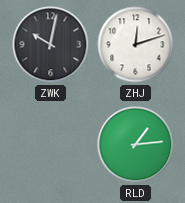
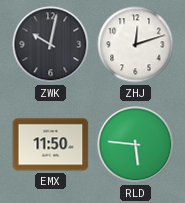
EMX: none -> 11:50 (51, 145)
RLD: 1:14 -> 5:46 (136, 145)
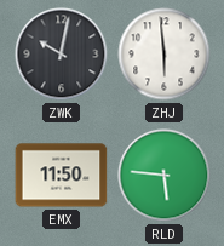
ZHJ: 12:12 -> 5:59 (165, 55)
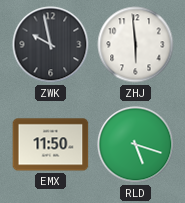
ZWK: 10:02 -> 9:58 (51, 45)
RLD: 5:46 -> 5:18 (136, 145)
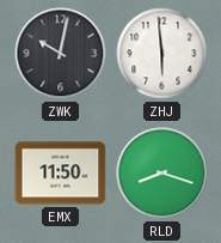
ZWK: 9:58 -> 10:02 (61, 54)
RLD: 5:18 -> 8:18 (162, 174)
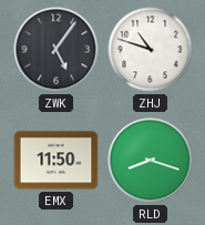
ZWK: 10:02 -> 5:06 (57, 50)
ZHJ: 5:59 -> 10:48 (151, 50)
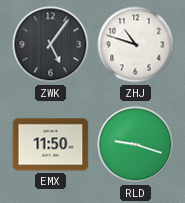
RLD: 8:18 -> 9:18 (136, 145)
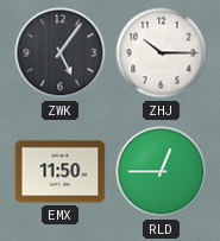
ZHJ: 10:48 -> 10:15 (162, 53)
RLD: 9:18 -> 12:45 (162, 172)
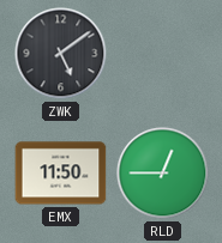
ZWK: 5:06 -> 5:09 (61, 54)
ZHJ: 10:15 -> none (162, 53)
